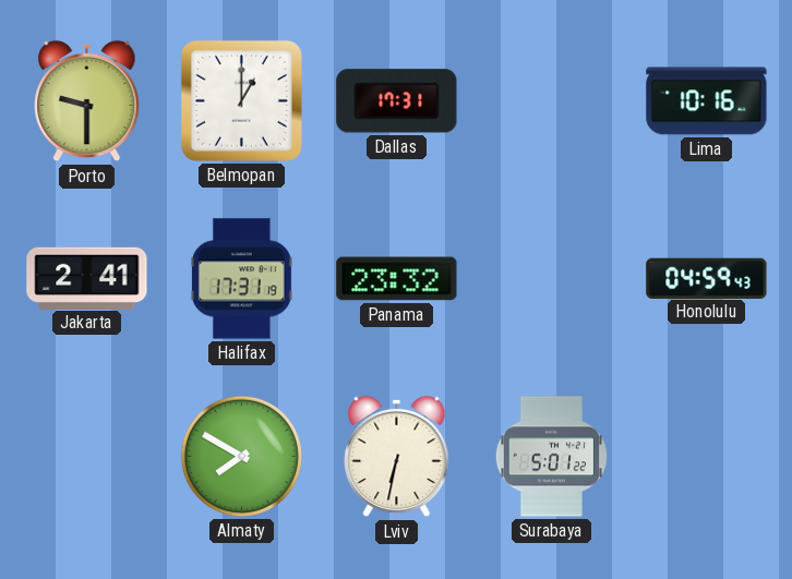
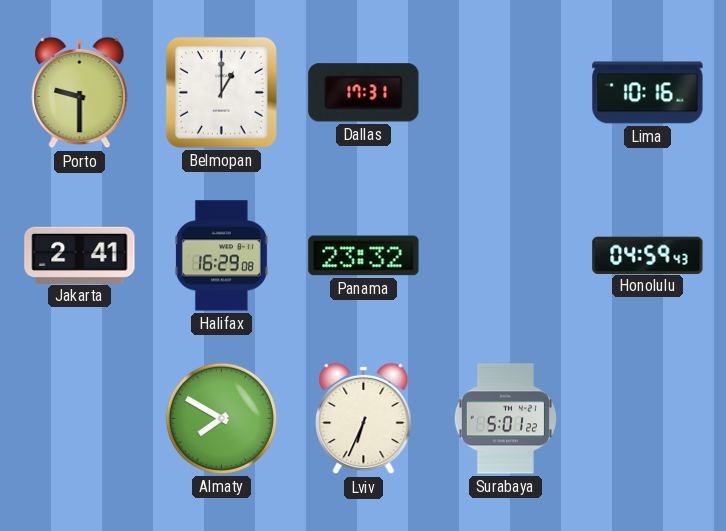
Halifax: 17:31 -> 16:29 (221, 256)
Lviv: 6:32 -> 6:34 (364, 419)
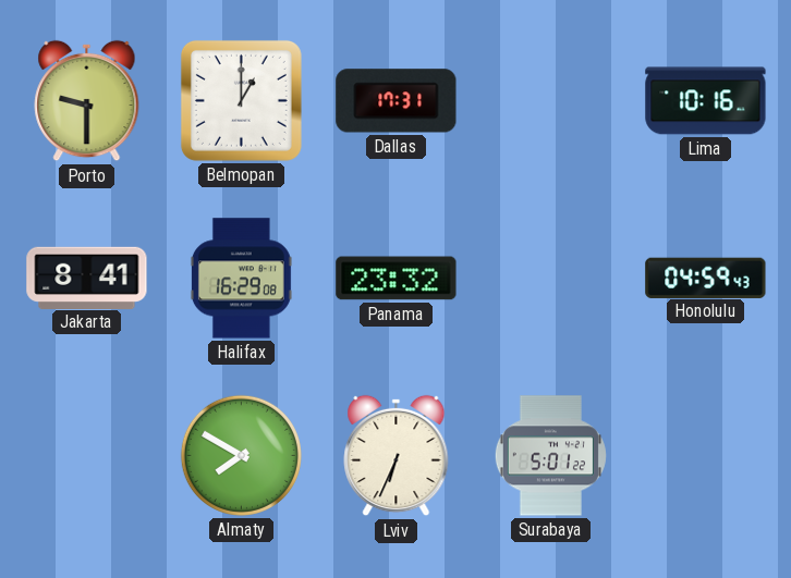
Jakarta: 2:41 -> 8:41 (87, 278)
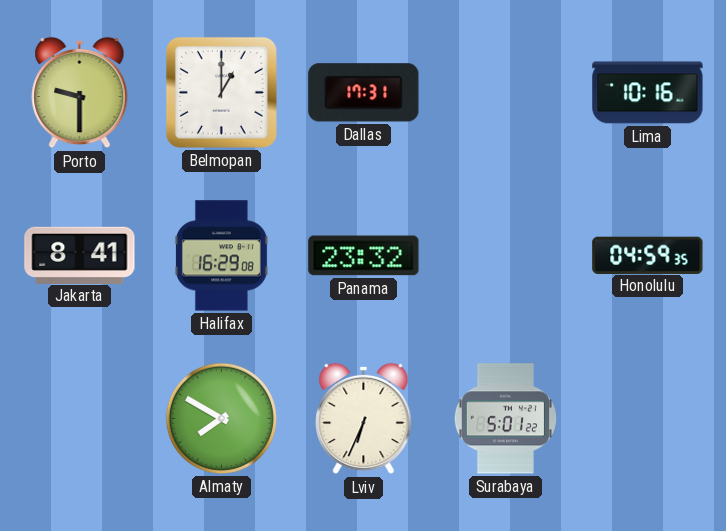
Honolulu: 04:59:43 -> 04:59:35 (648, 255)
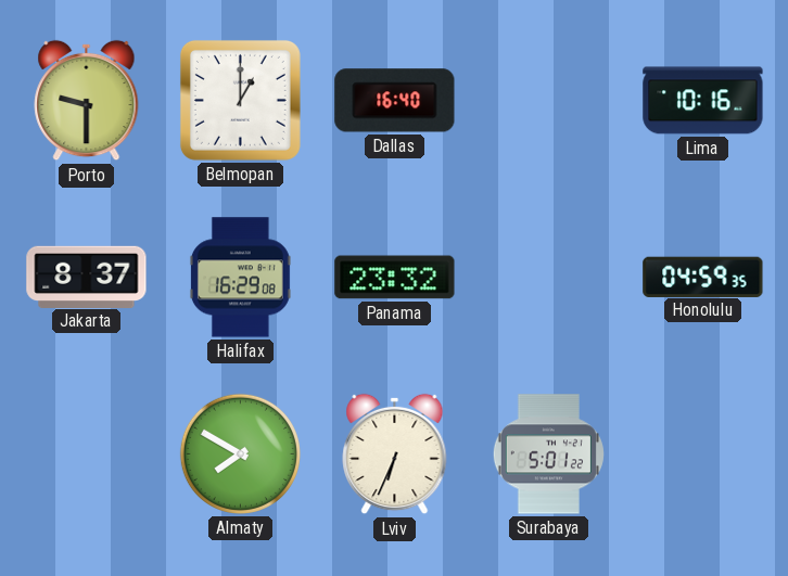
Dallas: 17:31 -> 16:40 (395, 101)
Jakarta: 8:41 -> 8:37 (87, 277)
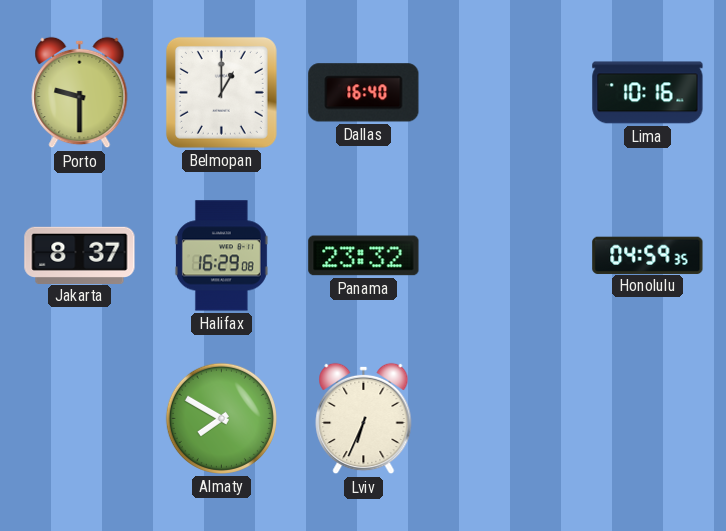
Surabaya: 5:01 -> none (548, 455)
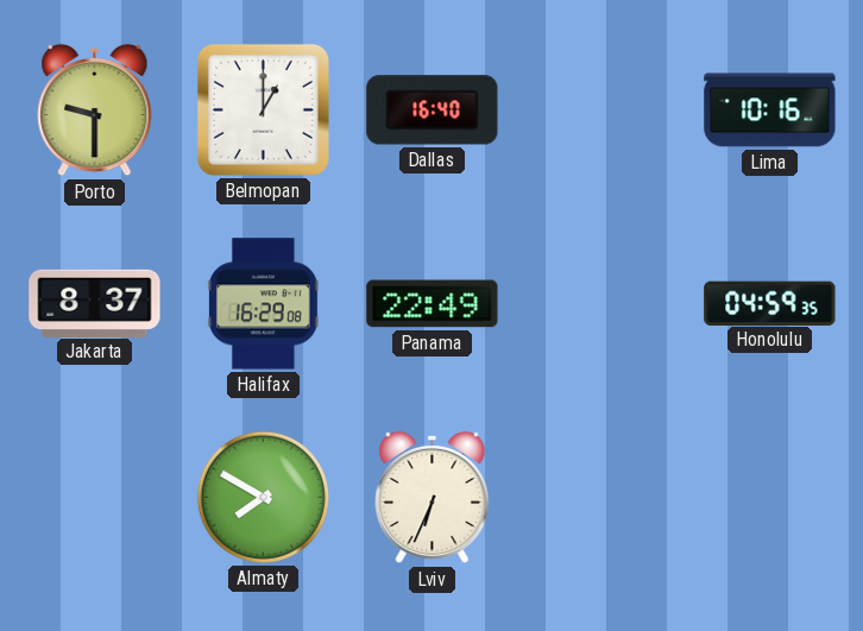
Panama: 23:32 -> 22:49 (433, 304)
